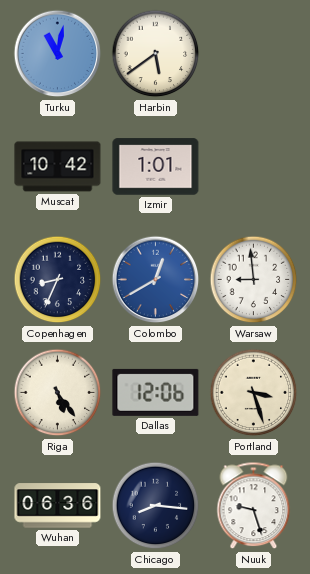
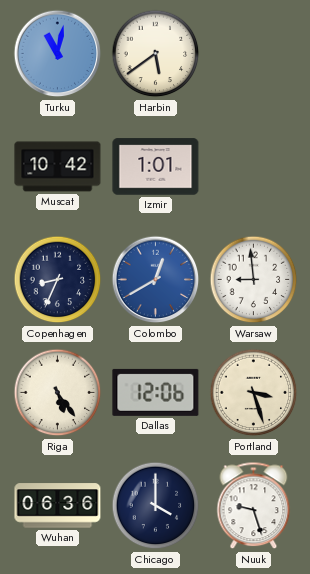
Chicago: 8:16 -> 4:00 (156, 506)
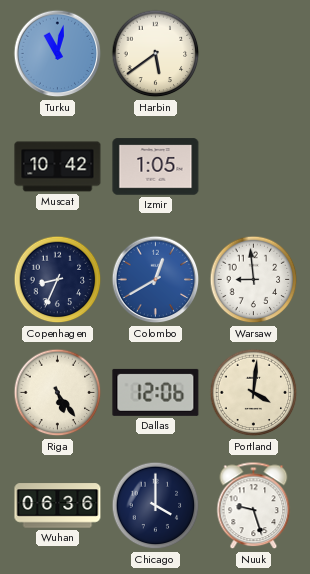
Izmir: 1:01 -> 1:05 (156, 167)
Portland: 3:27 -> 4:01 (254, 393)
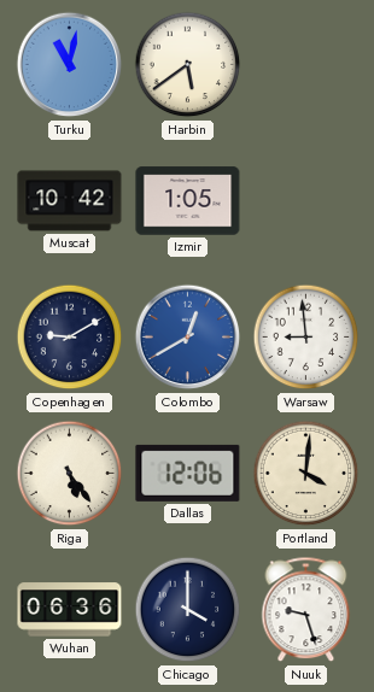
Copenhagen: 8:34 -> 9:10 (70, 338)
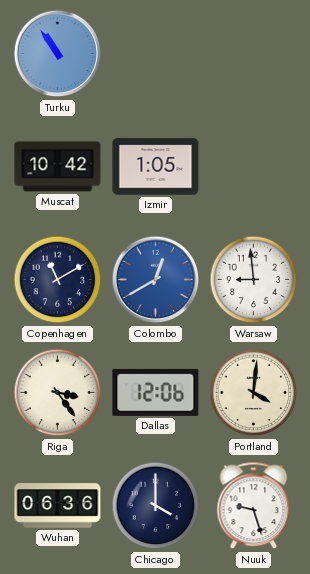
Turku: 11:02 -> 10:54 (58, 54)
Harbin: 5:39 -> none (188, 65)
Copenhagen: 9:10 -> 11:10 (58, 280)
Riga: 5:24 -> 3:24 (58, 393)
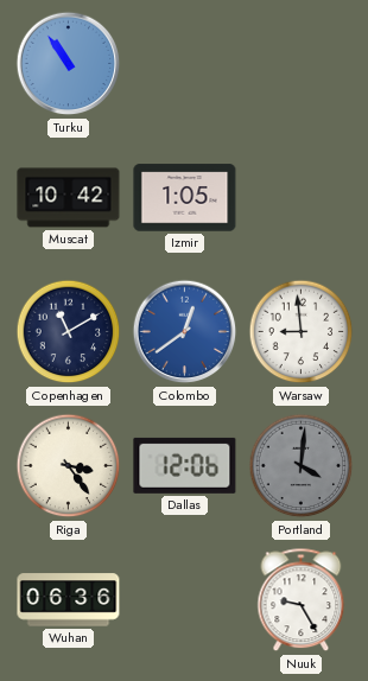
Colombo: 12:40 -> 12:39 (185, 332)
Portland dial: cream -> grey (302, 466)
Chicago: 4:00 -> none (156, 506)
Nuuk: 9:27 -> 9:25 (302, 600)
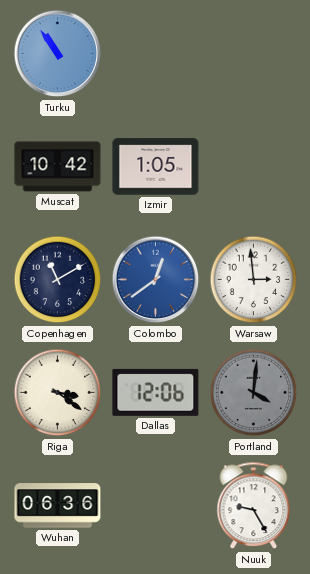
Warsaw: 8:59 -> 2:59 (254, 280)
Riga: 3:24 -> 3:21 (58, 393)
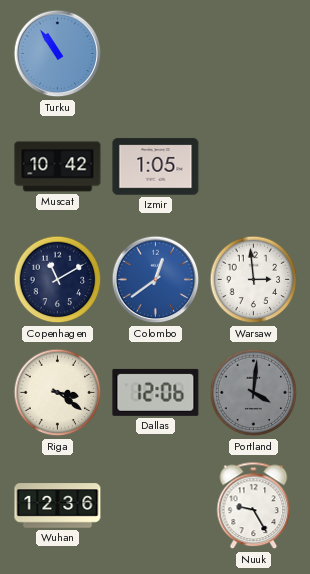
Wuhan: 06:36 -> 12:36 (58, 506)
